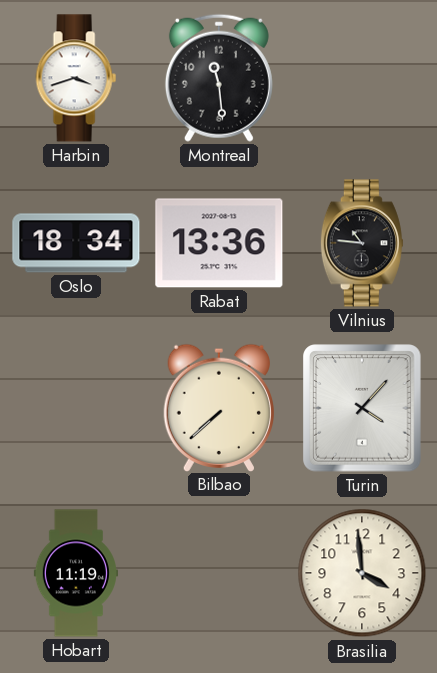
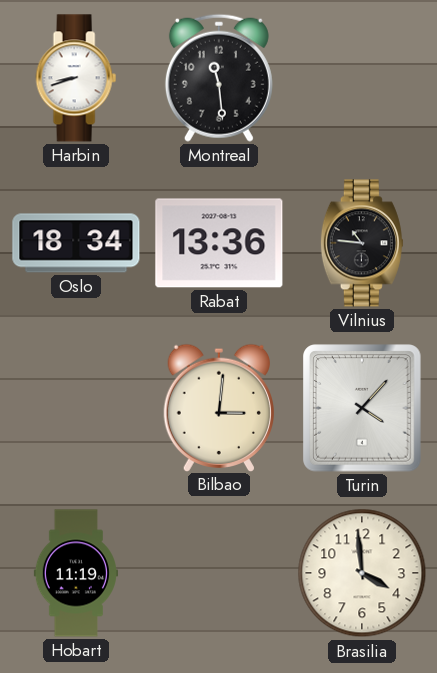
Harbin: 3:42 -> 8:42 (76, 78)
Bilbao: 7:38 -> 3:01 (218, 407)
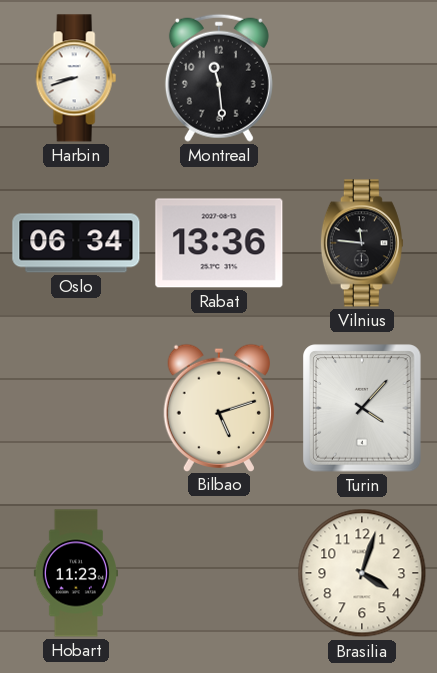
Oslo: 18:34 -> 06:34 (76, 243)
Vilnius: 10:46 -> 11:46 (362, 243)
Bilbao: 3:01 -> 5:12 (218, 407)
Hobart: 11:19 -> 11:23 (76, 573)
Brasilia: 3:59 -> 4:03 (362, 573)
